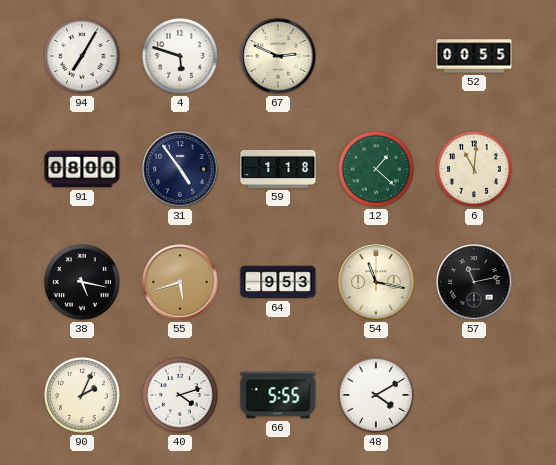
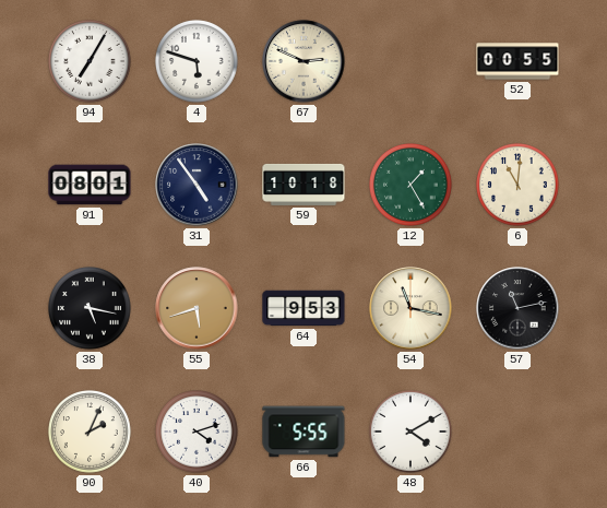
91: 08:00 -> 08:01 (90, 185)
59: 1:18 -> 10:18 (303, 185)
12: 1:22 -> 1:25 (412, 186)
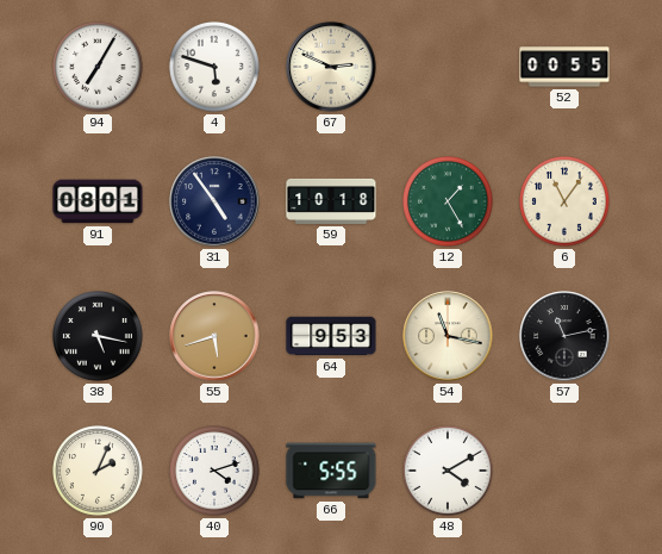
6: 11:01 -> 11:06 (566, 203)
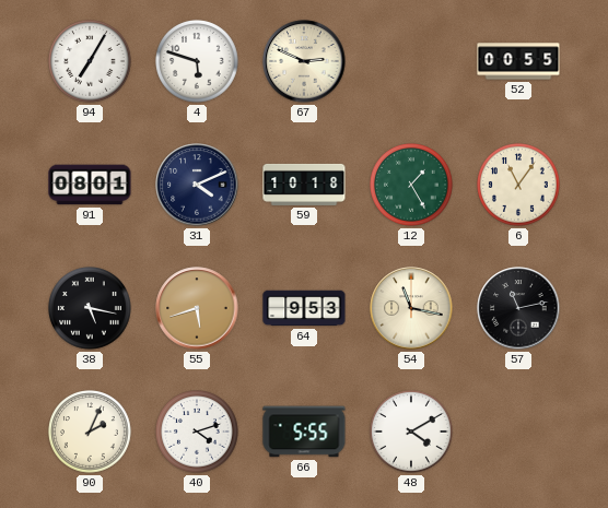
31: 4:54 -> 4:11 (197, 185)
